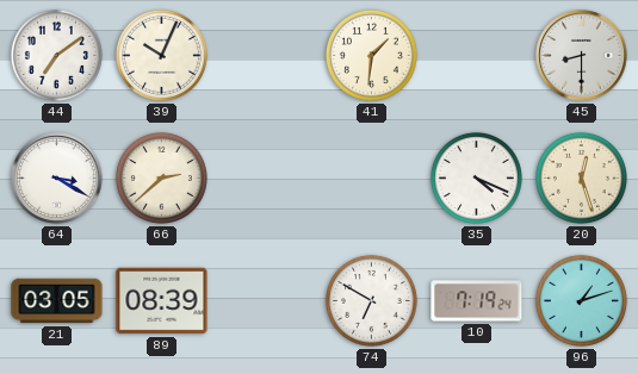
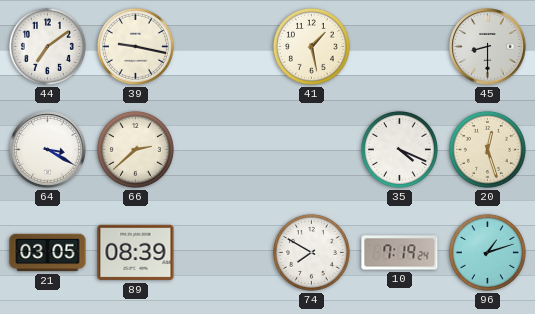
39: 10:04 -> 9:17 (135, 46)
41: 1:31 -> 1:28 (311, 46)
74: 6:50 -> 7:50 (311, 252)
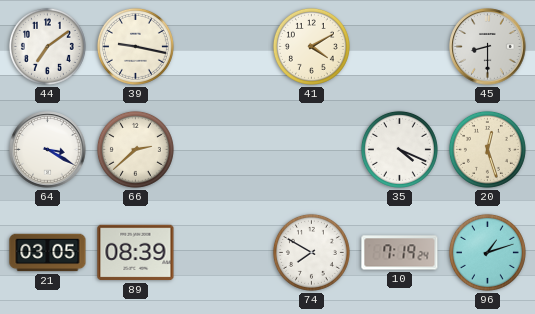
41: 1:28 -> 4:10 (311, 46)
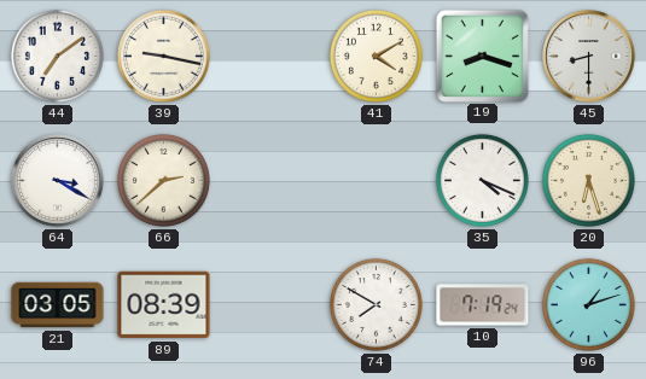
19: none -> 8:18 (482, 56)
20: 12:27 -> 6:27 (588, 180)
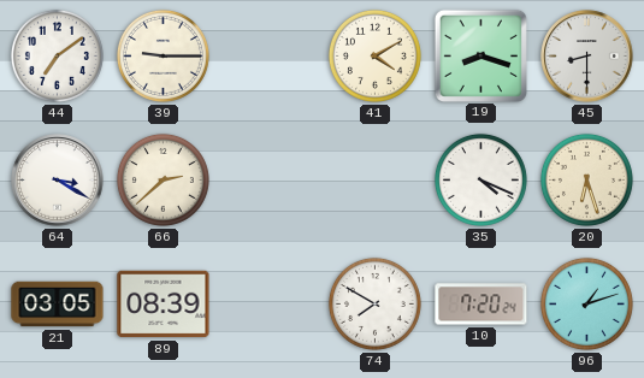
39: 9:17 -> 9:15 (163, 55)
10: 7:19 -> 7:20 (481, 305)
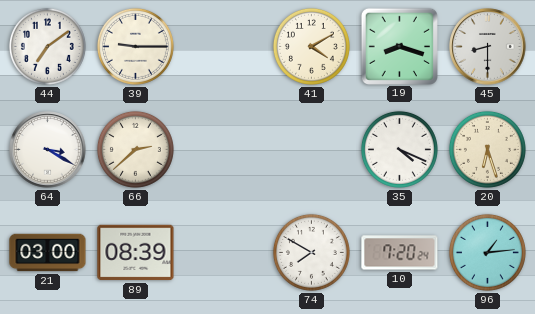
21: 03:05 -> 03:00 (48, 253)
96: 1:12 -> 1:14 (487, 252)
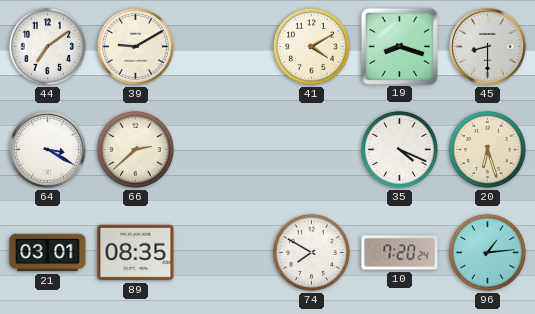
39: 9:15 -> 9:10 (135, 46)
21: 03:00 -> 03:01 (48, 253)
89: 08:39 -> 08:35 (136, 253)
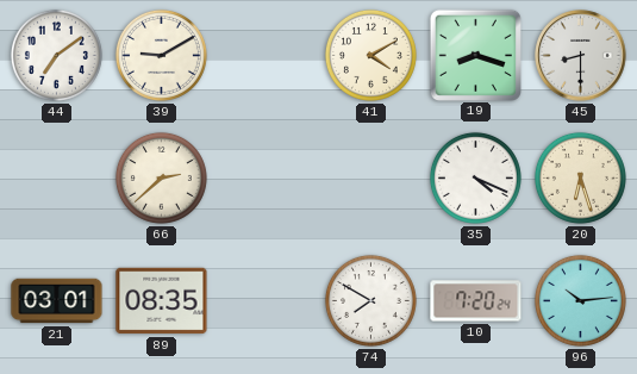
64: 3:20 -> none (48, 150)
96: 1:14 -> 10:14 (580, 300)
